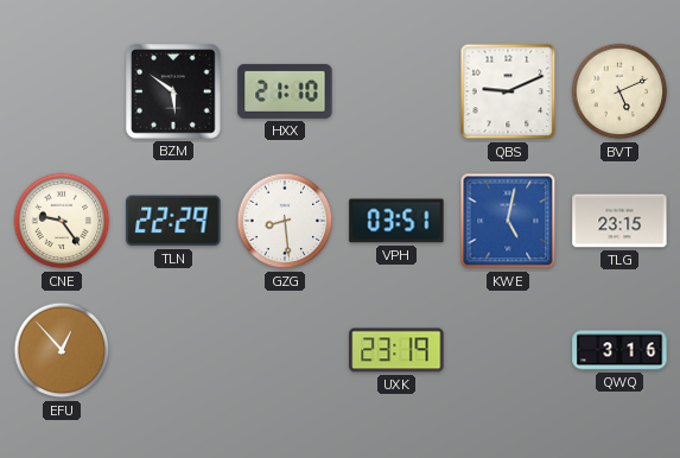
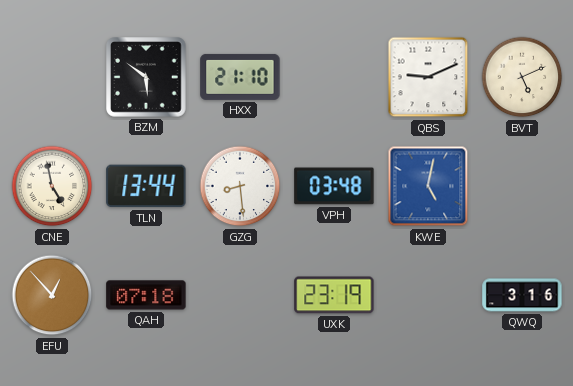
CNE: 9:24 -> 4:58 (52, 186)
TLN: 22:29 -> 13:44 (146, 186)
VPH: 03:51 -> 03:48 (334, 186)
TLG: 23:15 -> none (619, 221)
QAH: none -> 07:18 (146, 295)
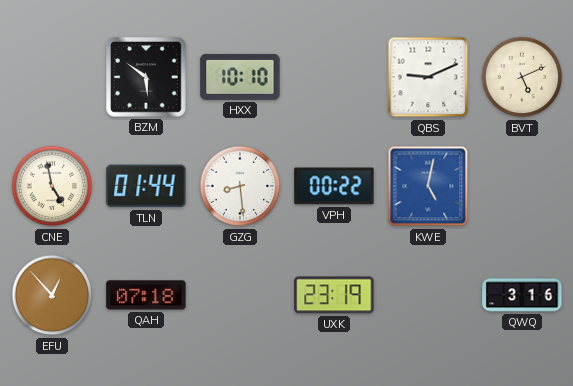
HXX: 21:10 -> 10:10 (240, 77)
TLN: 13:44 -> 01:44 (146, 186)
VPH: 03:48 -> 00:22 (334, 186)
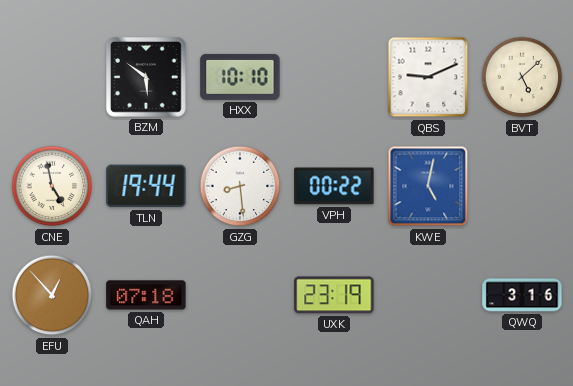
BVT: 5:11 -> 5:08 (522, 77)
TLN: 01:44 -> 19:44 (146, 186)
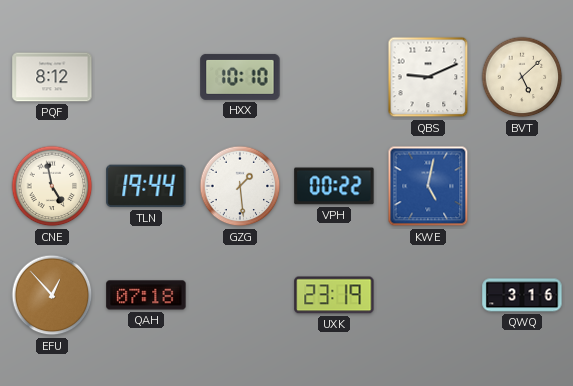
PQF: none -> 8:12 (52, 77)
BZM: 5:51 -> none (146, 77)
GZG: 8:29 -> 1:29 (240, 186)
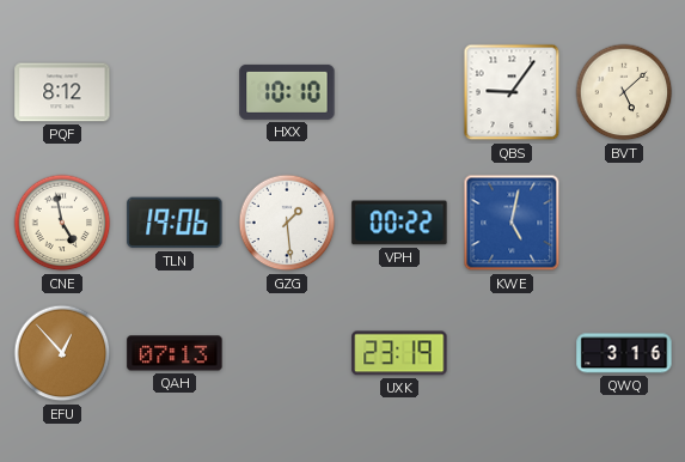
QBS: 9:11 -> 9:06 (512, 92)
TLN: 19:44 -> 19:06 (175, 223)
QAH: 07:18 -> 07:13 (175, 353)
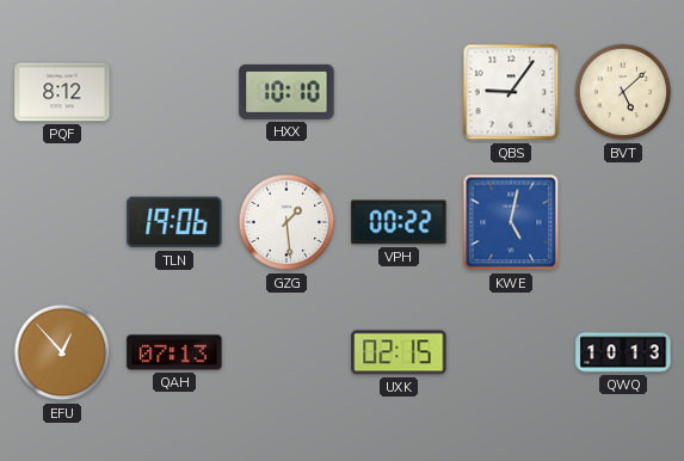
CNE: 4:58 -> none (62, 223)
UXK: 23:19 -> 02:15 (399, 352)
QWQ: 3:16 -> 10:13 (623, 352)
